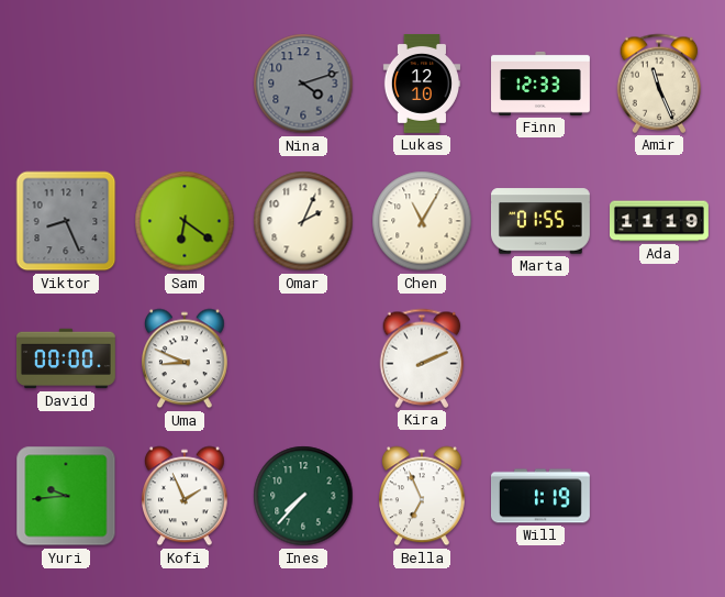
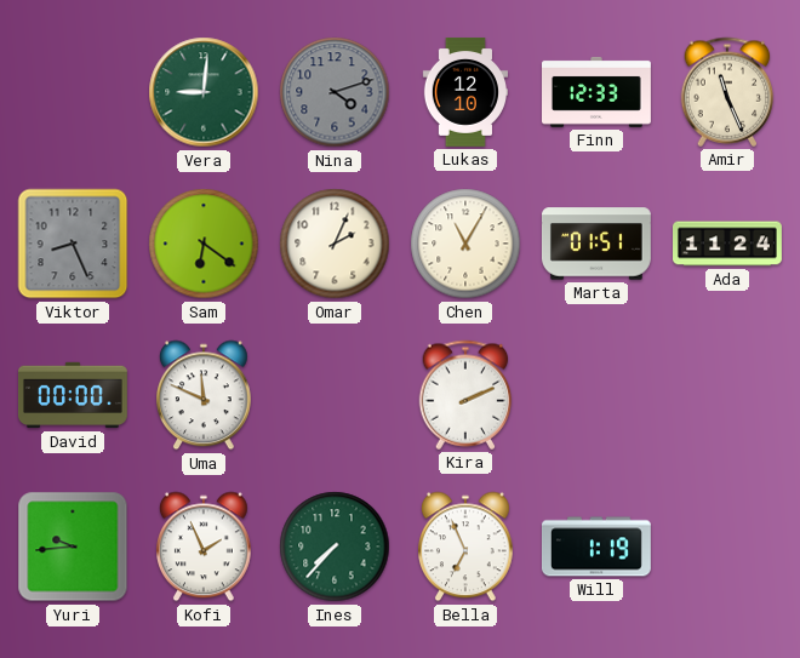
Vera: none -> 9:01 (204, 92)
Marta: 01:55 -> 01:51 (596, 244)
Ada: 11:19 -> 11:24 (728, 244)
Uma: 8:49 -> 11:49 (205, 395)
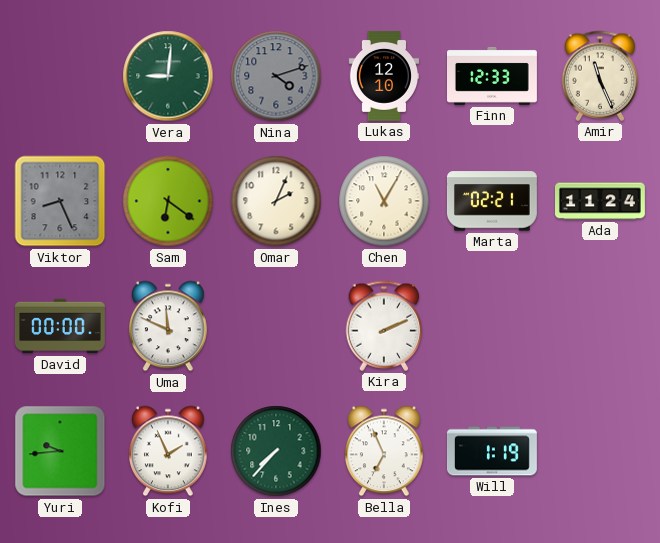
Marta: 01:51 -> 02:21 (492, 201)
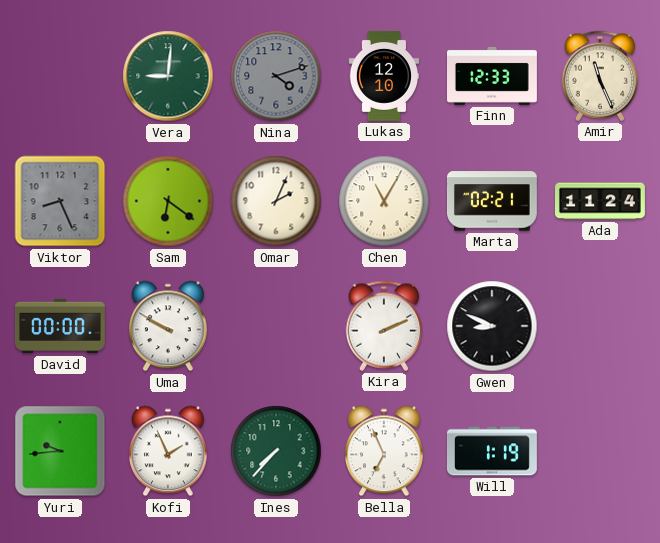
Uma: 11:49 -> 9:50 (169, 326)
Gwen: none -> 8:49 (492, 326)
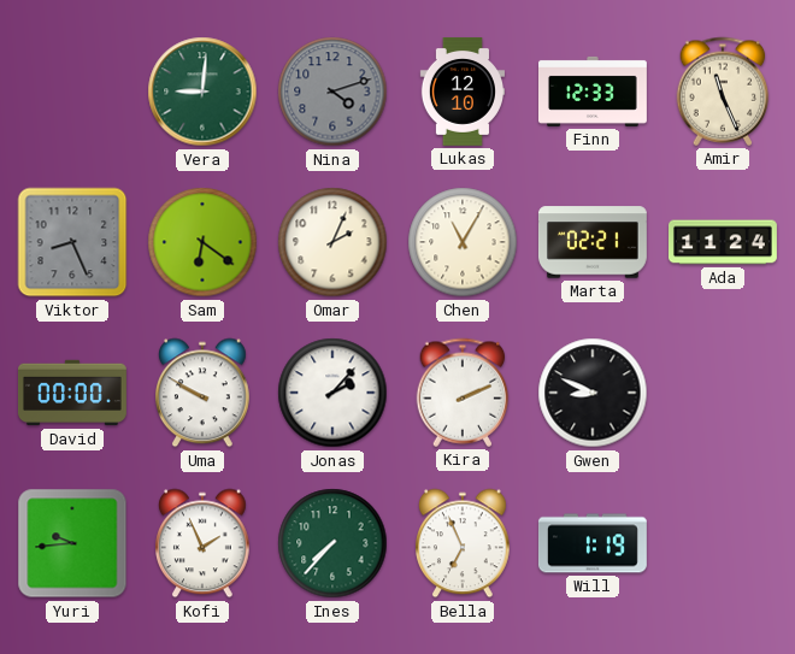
Jonas: none -> 2:07 (332, 393)
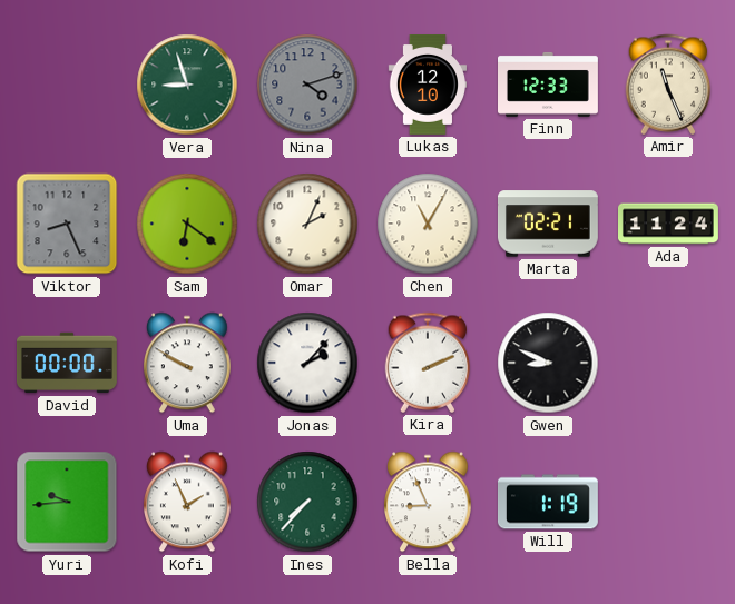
Vera: 9:01 -> 8:57 (187, 85)
Bella: 6:56 -> 8:56 (429, 502)
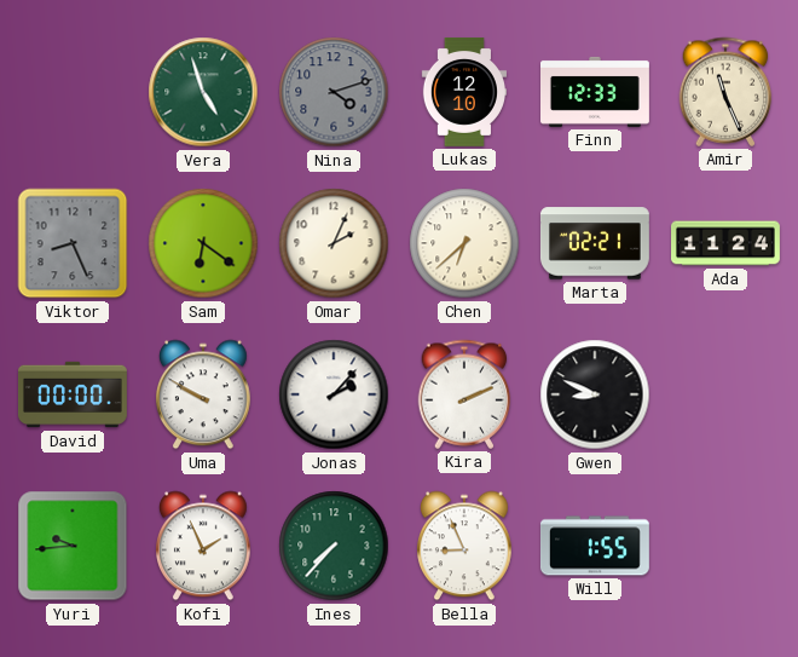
Vera: 8:57 -> 4:57 (203, 92)
Chen: 11:05 -> 6:38 (464, 243)
Will: 1:19 -> 1:55 (595, 546)
